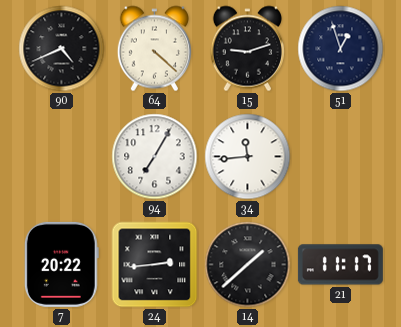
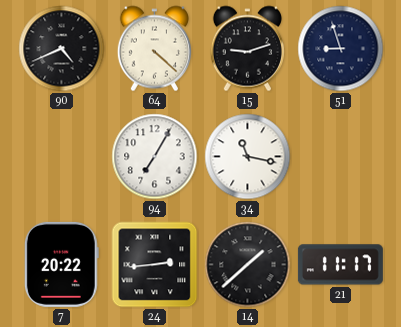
51: 12:57 -> 8:57 (341, 49)
34: 11:44 -> 11:17 (248, 157)
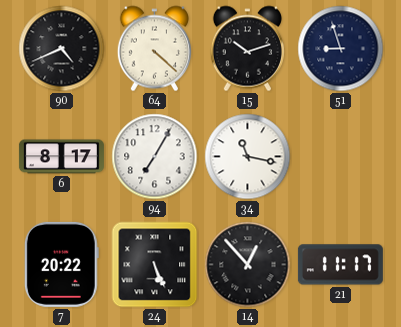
15: 9:12 -> 10:12 (247, 49)
6: none -> 8:17 (61, 157)
24: 2:44 -> 5:26 (155, 265)
14: 1:38 -> 12:53 (248, 265)
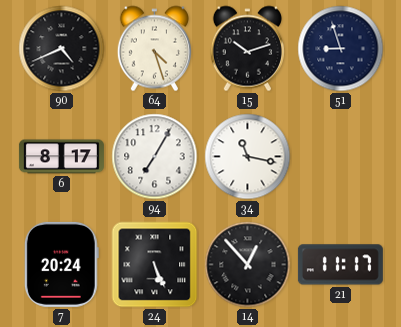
64: 4:22 -> 4:27 (154, 49)
7: 20:22 -> 20:24 (61, 264)
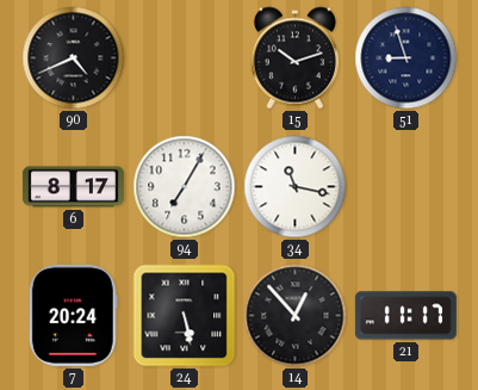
64: 4:27 -> none (154, 49)
24: 5:26 -> 5:28 (185, 316)
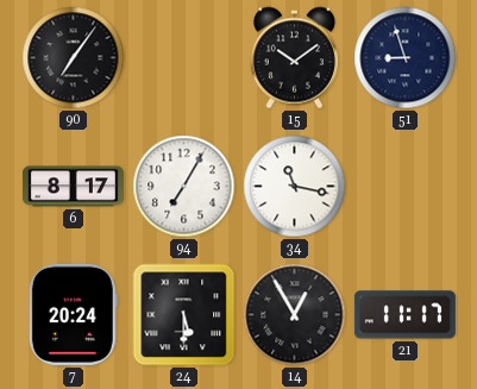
90: 4:41 -> 7:06 (74, 58)
15: 10:12 -> 10:09 (294, 58)
24: 5:28 -> 5:30 (184, 315)
14: 12:53 -> 12:55 (295, 315)
